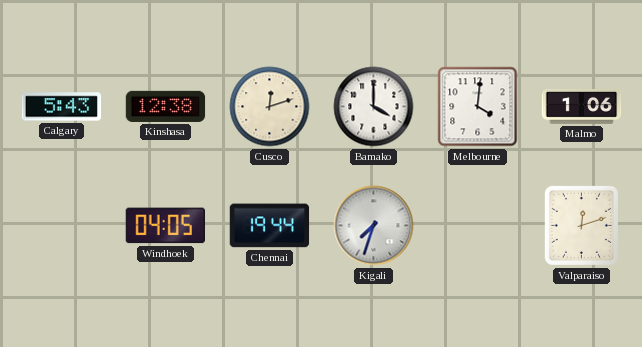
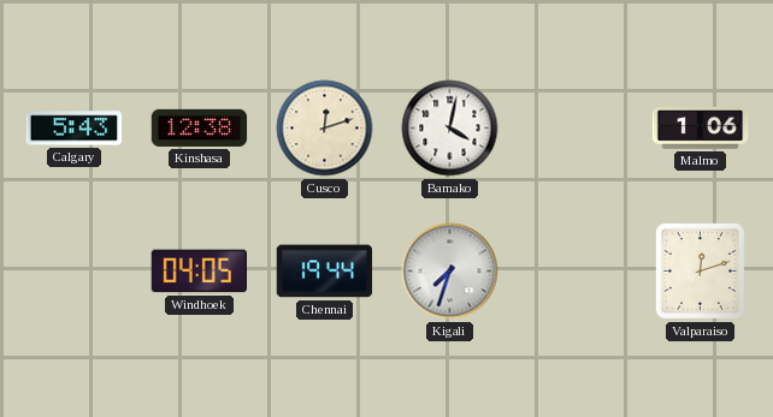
Bamako: 4:00 -> 4:02 (450, 129)
Melbourne: 4:01 -> none (478, 107)
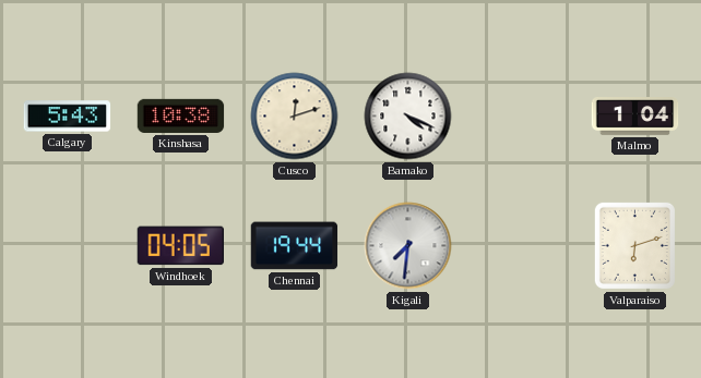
Kinshasa: 12:38 -> 10:38 (181, 115)
Bamako: 4:02 -> 4:19 (408, 117)
Malmo: 1:06 -> 1:04 (635, 117)
Kigali: 7:33 -> 7:31 (408, 246)
Valparaiso: 12:12 -> 6:12 (634, 245)
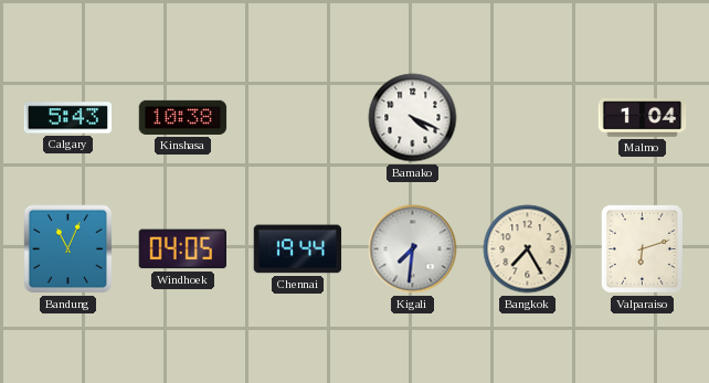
Cusco: 12:12 -> none (295, 117)
Bandung: none -> 11:04 (68, 249)
Bangkok: none -> 7:25 (528, 249)
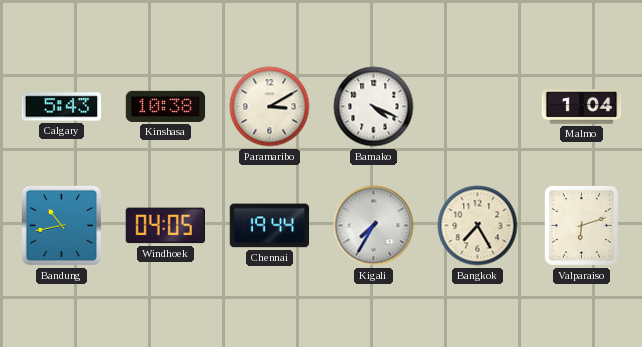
Paramaribo: none -> 3:10 (270, 107)
Bandung: 11:04 -> 10:43 (62, 226)
Kigali: 7:31 -> 7:35 (374, 226)
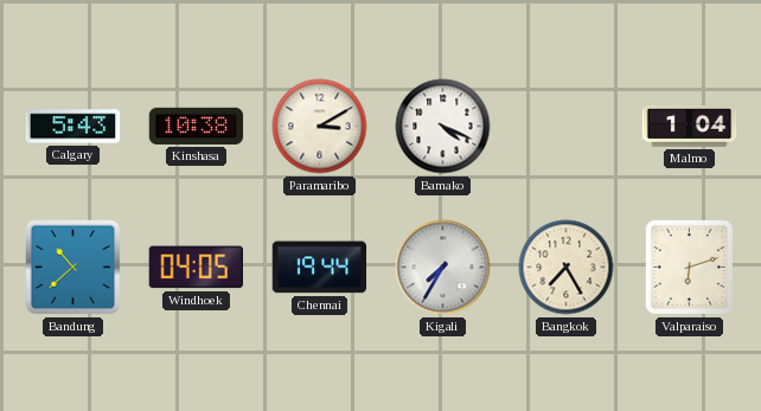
Bandung: 10:43 -> 10:38 (73, 268)
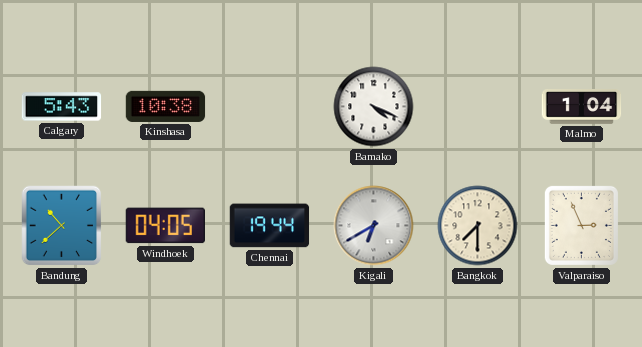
Paramaribo: 3:10 -> none (320, 127)
Kigali: 7:35 -> 6:40 (374, 226)
Bangkok: 7:25 -> 7:30 (478, 226)
Valparaiso: 6:12 -> 2:56 (581, 225)
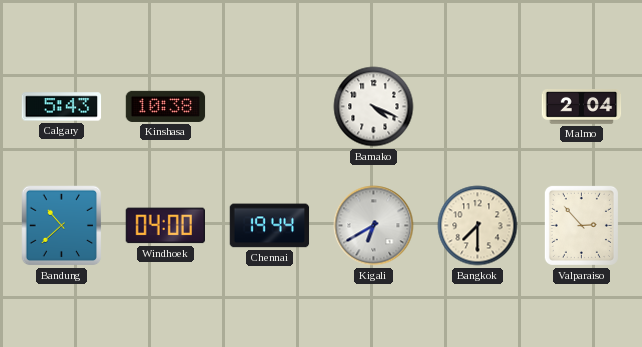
Malmo: 1:04 -> 2:04 (582, 107)
Windhoek: 04:05 -> 04:00 (165, 226)
Valparaiso: 2:56 -> 2:53 (581, 225)
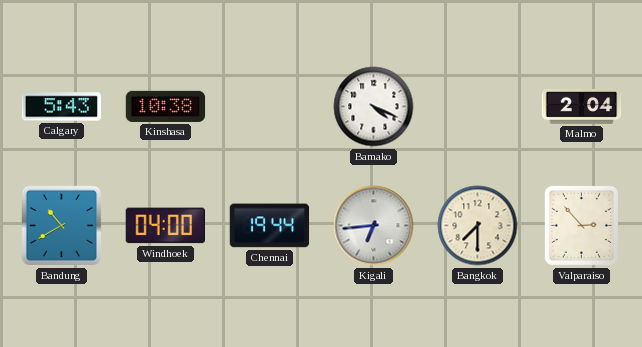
Bandung: 10:38 -> 10:40 (62, 226)
Kigali: 6:40 -> 6:44 (374, 226)
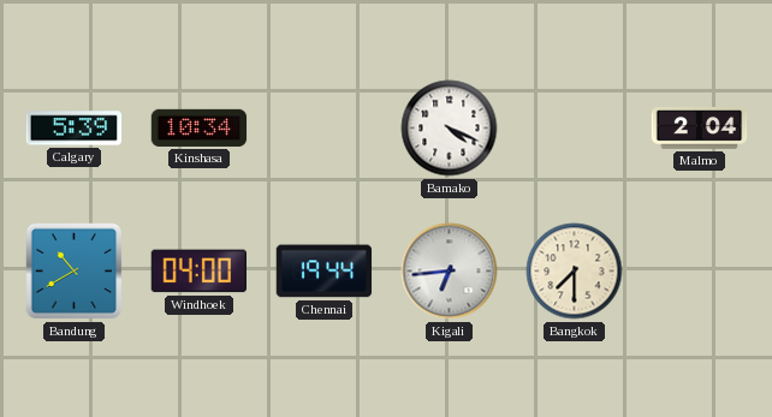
Calgary: 5:43 -> 5:39 (75, 129)
Kinshasa: 10:38 -> 10:34 (200, 127)
Valparaiso: 2:53 -> none (581, 225)
